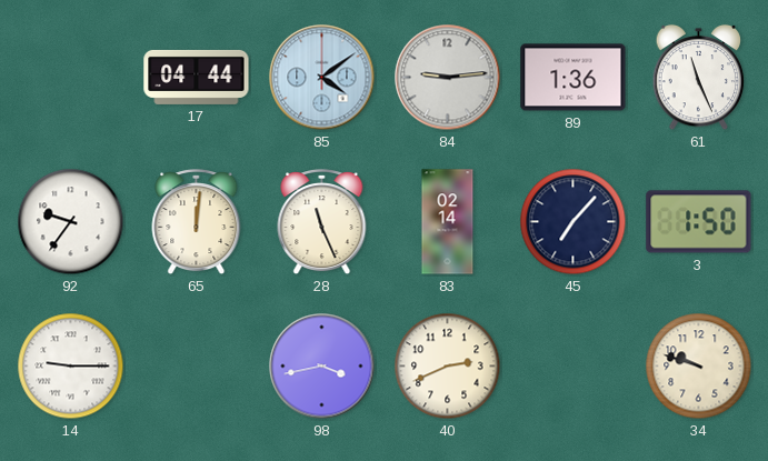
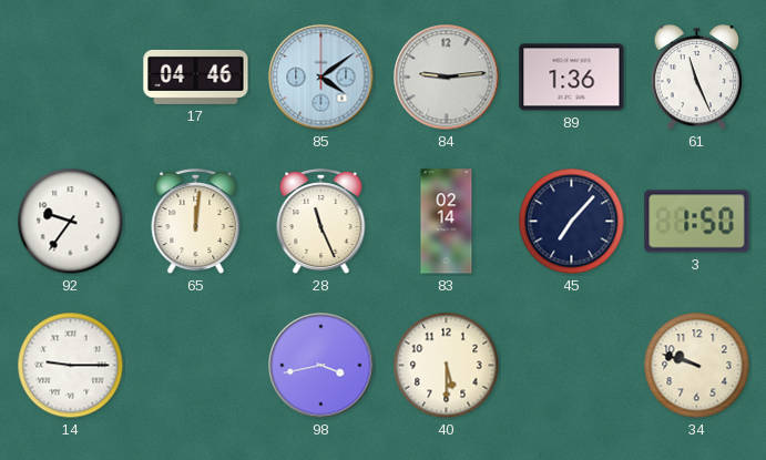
17: 04:44 -> 04:46 (196, 76)
40: 2:41 -> 5:30 (447, 366)
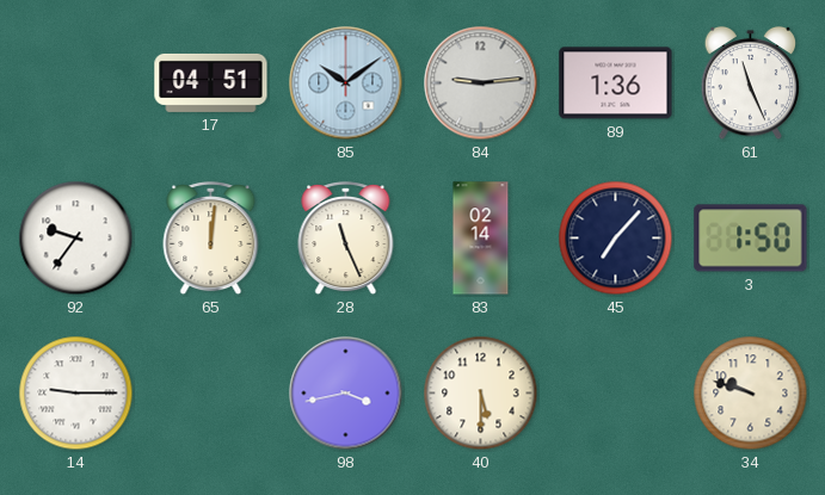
17: 04:46 -> 04:51 (211, 82)
85: 4:09 -> 10:09 (346, 83)
